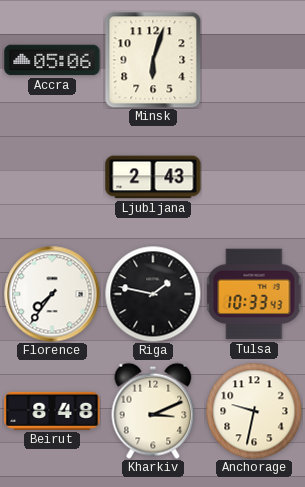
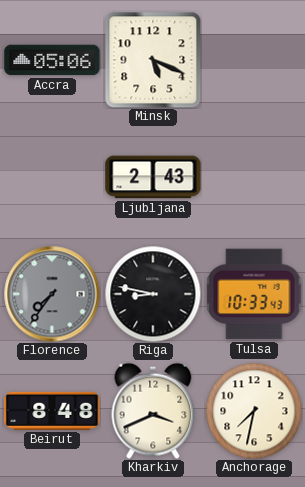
Minsk: 6:03 -> 5:19 (153, 60)
Florence dial: white -> grey (52, 294)
Riga: 1:47 -> 8:47 (153, 294)
Kharkiv: 3:11 -> 3:41 (153, 411)
Anchorage: 9:32 -> 7:32 (254, 411)
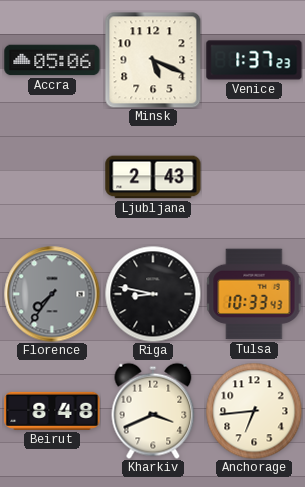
Venice: none -> 1:37 (254, 60)
Anchorage: 7:32 -> 6:44 (254, 411)
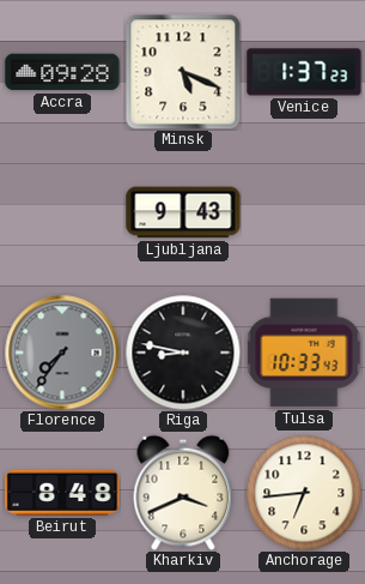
Accra: 05:06 -> 09:28 (62, 72)
Ljubljana: 2:43 -> 9:43 (183, 212)
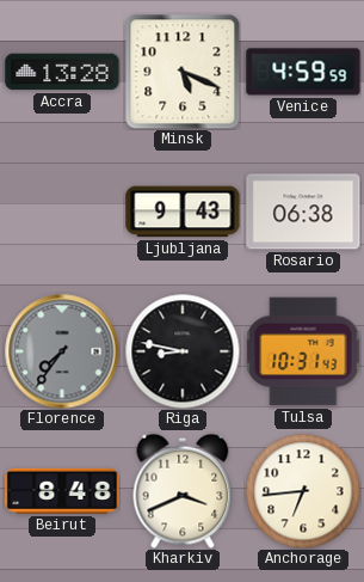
Accra: 09:28 -> 13:28 (62, 72)
Venice: 1:37 -> 4:59 (303, 72)
Rosario: none -> 06:38 (303, 212)
Tulsa: 10:33 -> 10:31 (303, 351)
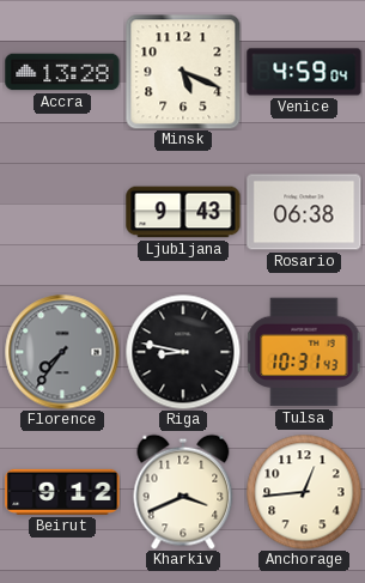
Venice: 4:59:59 -> 4:59:04 (304, 72)
Beirut: 8:48 -> 9:12 (62, 492)
Anchorage: 6:44 -> 12:44 (304, 492)
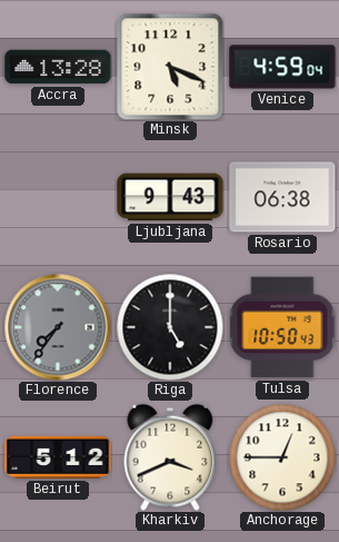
Riga: 8:47 -> 5:00 (170, 327)
Tulsa: 10:31 -> 10:50 (282, 327)
Beirut: 9:12 -> 5:12 (58, 457)
Anchorage: 12:44 -> 12:45 (282, 457)
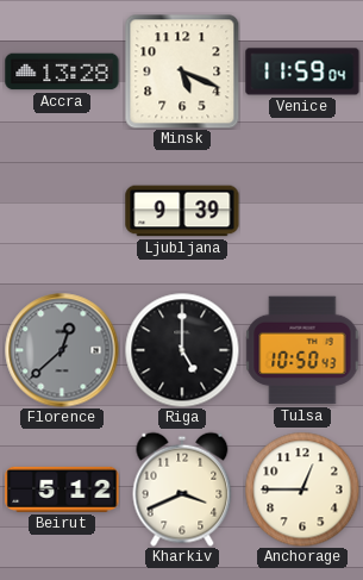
Venice: 4:59 -> 11:59 (302, 71)
Ljubljana: 9:43 -> 9:39 (182, 211)
Rosario: 06:38 -> none (282, 197)
Florence: 7:36 -> 12:38 (62, 350)
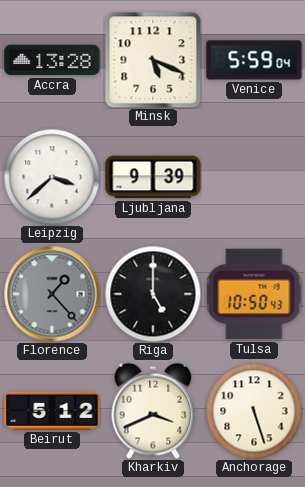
Venice: 11:59 -> 5:59 (254, 60)
Leipzig: none -> 3:38 (52, 177)
Florence: 12:38 -> 1:23 (52, 294)
Anchorage: 12:45 -> 5:27 (254, 411)
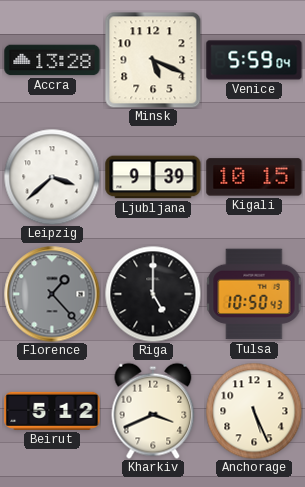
Kigali: none -> 10:15 (254, 177)
Anchorage: 5:27 -> 5:26 (254, 411)
